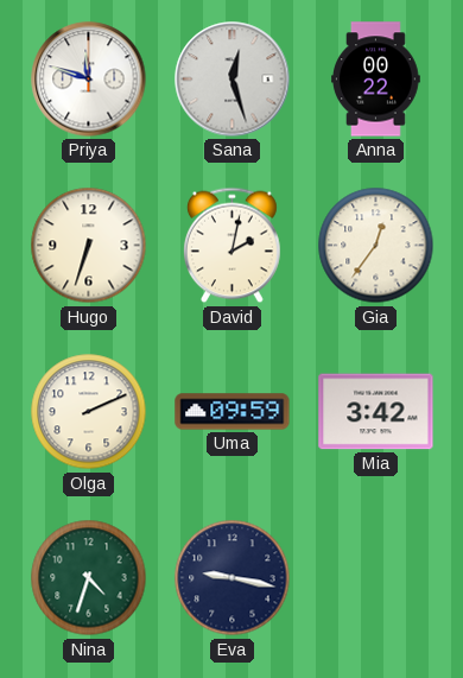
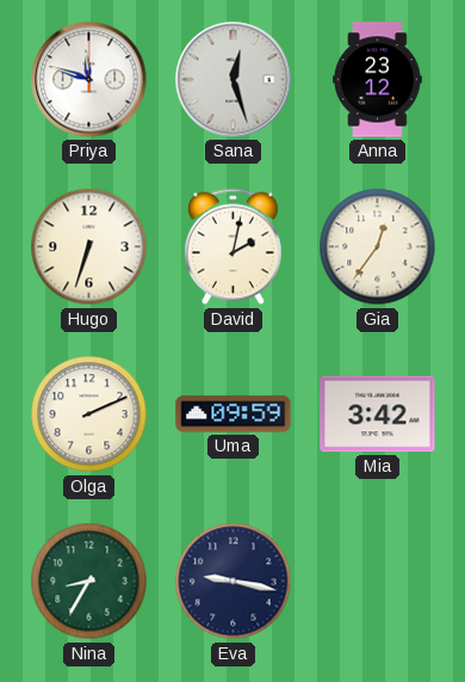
Anna: 00:22 -> 23:12 (378, 80)
Nina: 4:33 -> 8:35 (89, 582)
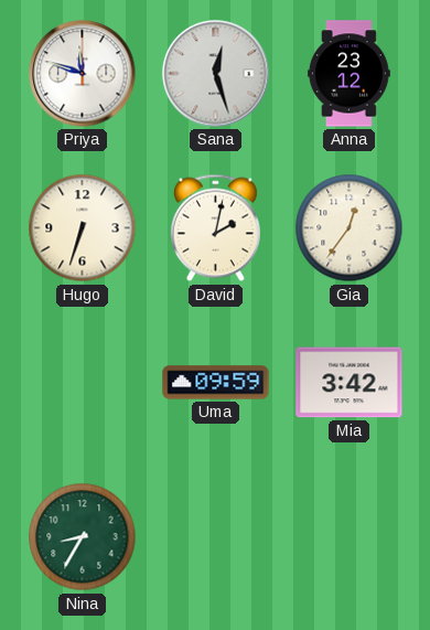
Olga: 2:11 -> none (89, 414)
Eva: 9:17 -> none (234, 582)
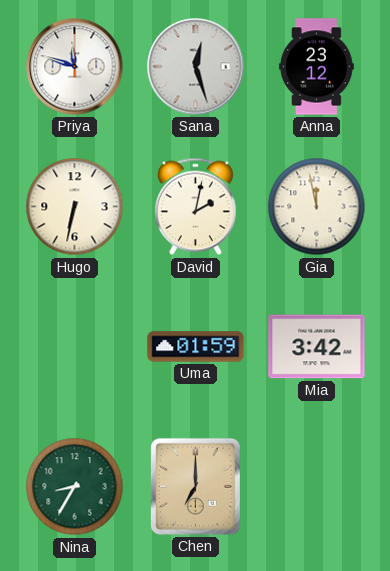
Hugo: 6:33 -> 6:32 (75, 207)
Gia: 12:36 -> 11:58 (317, 207)
Uma: 09:59 -> 01:59 (196, 347)
Chen: none -> 7:00 (195, 486)
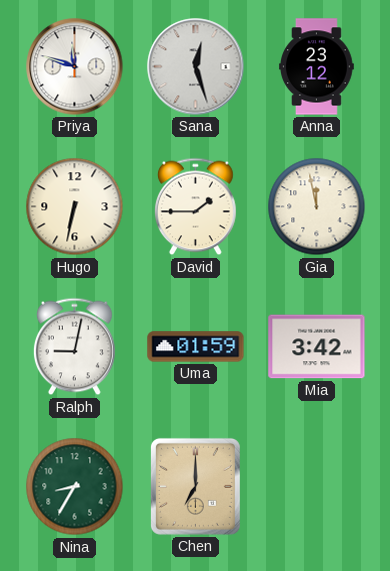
David: 2:02 -> 1:45 (196, 207)
Ralph: none -> 9:02 (75, 347)
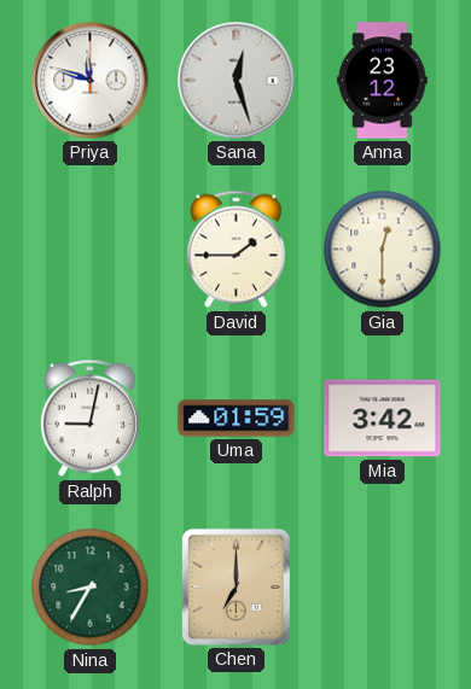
Hugo: 6:32 -> none (75, 207)
Gia: 11:58 -> 12:30 (383, 250)
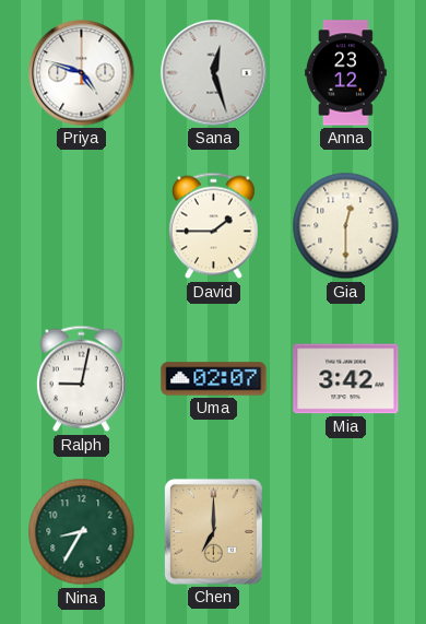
Priya: 11:48 -> 4:48 (82, 73)
Uma: 01:59 -> 02:07 (214, 379)
